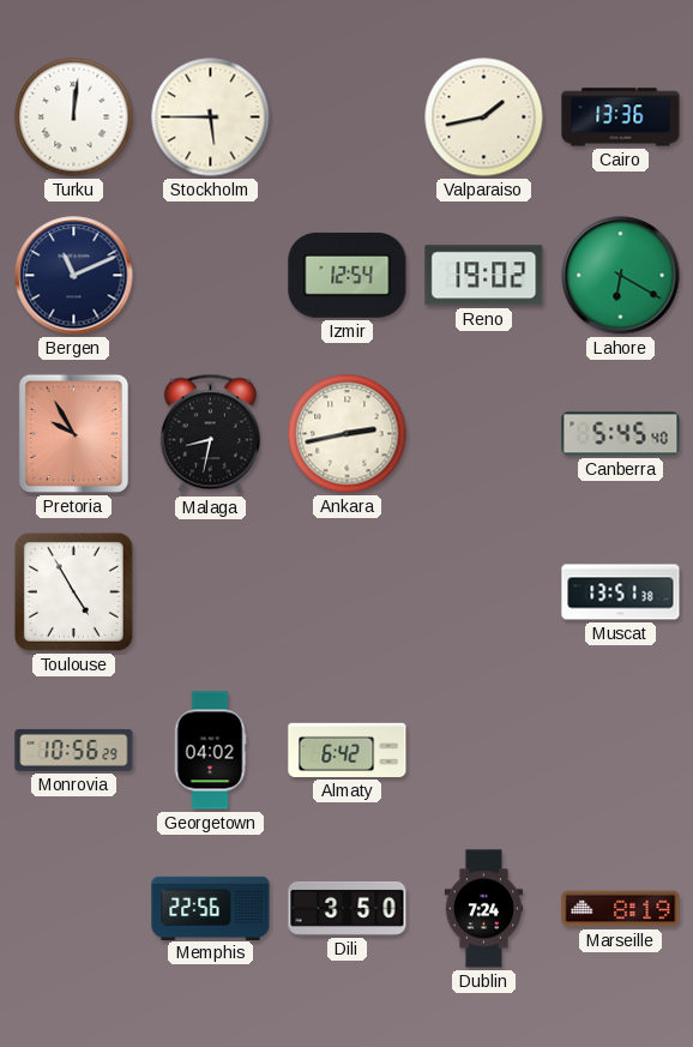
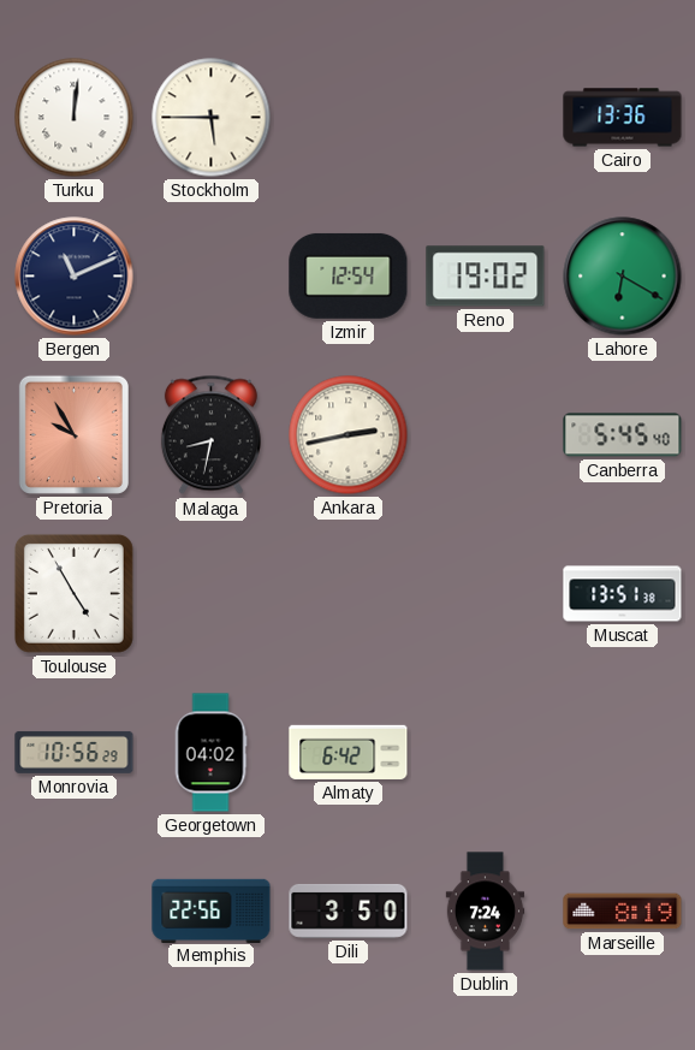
Valparaiso: 1:43 -> none (484, 118)
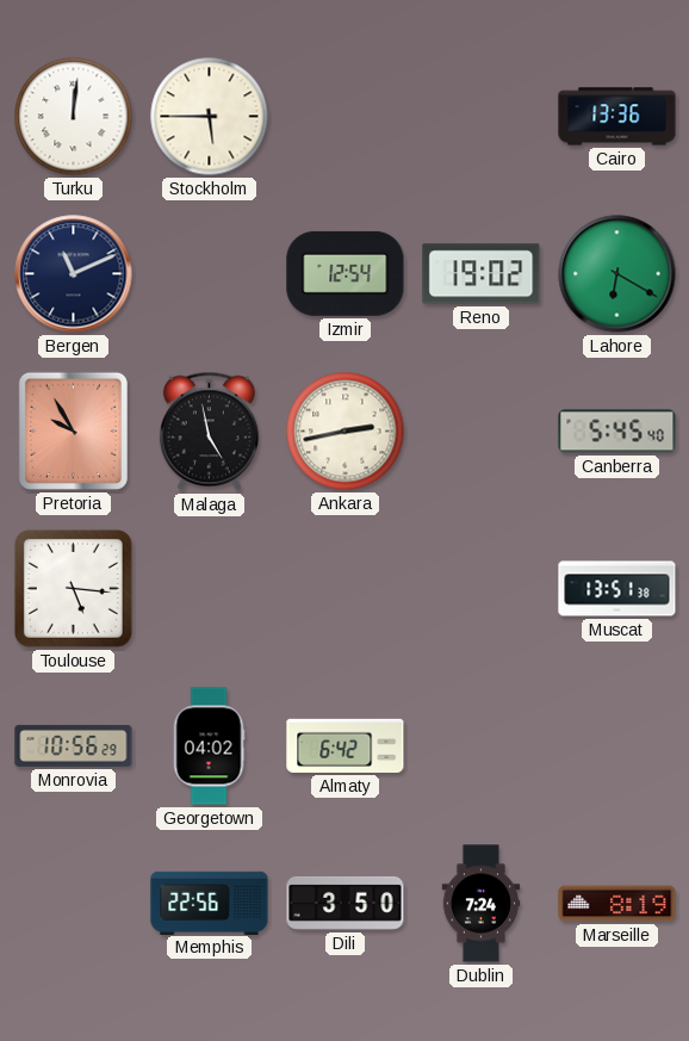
Malaga: 8:32 -> 4:58 (209, 432)
Toulouse: 4:55 -> 5:16 (73, 588)
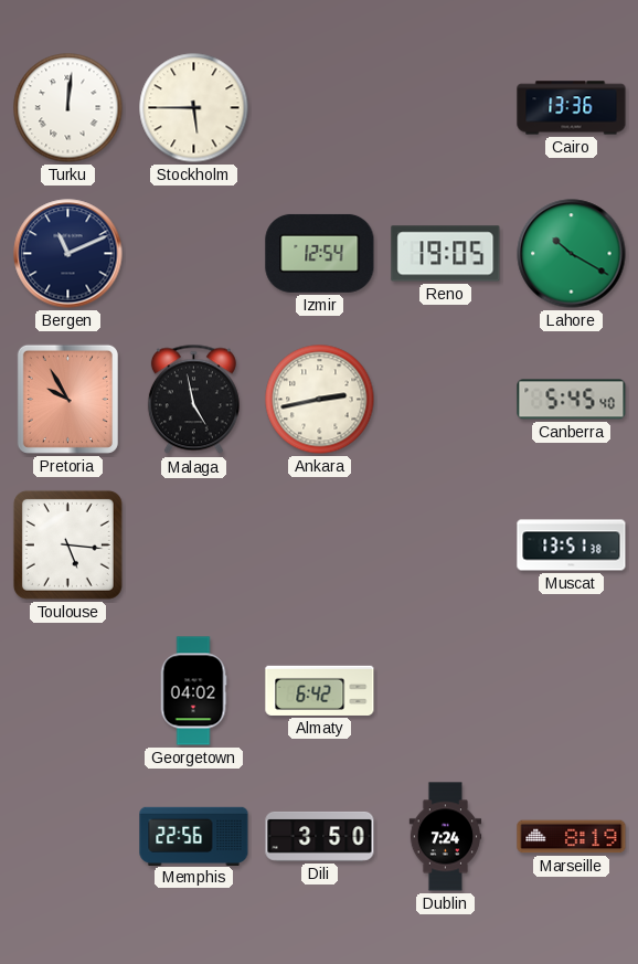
Reno: 19:02 -> 19:05 (446, 254)
Lahore: 6:20 -> 10:20 (572, 254)
Monrovia: 10:56 -> none (74, 745)
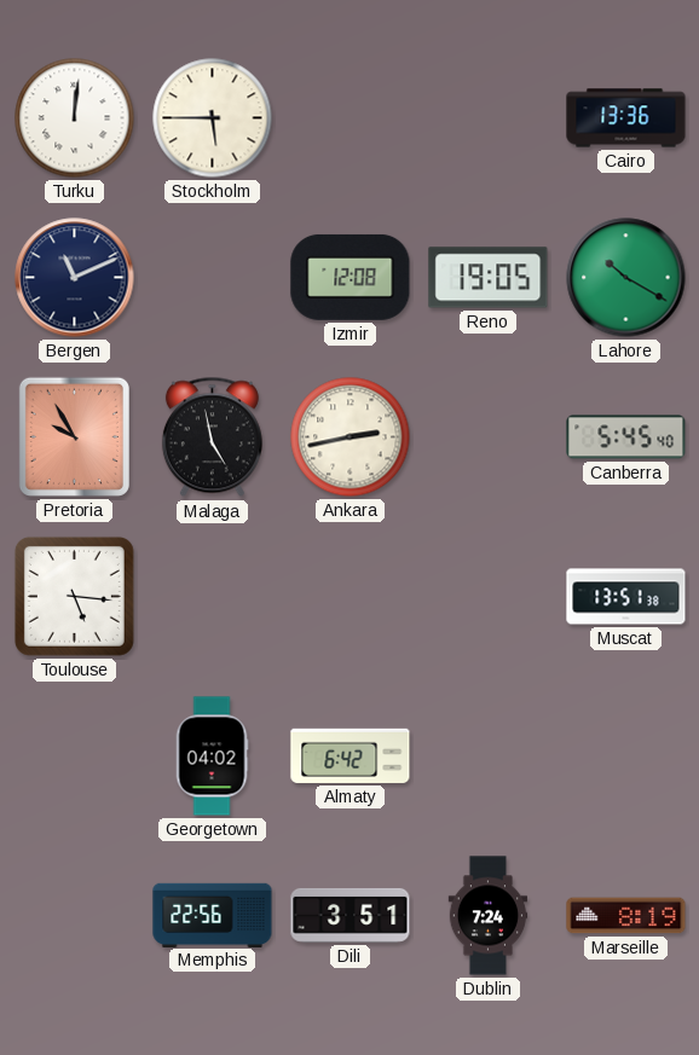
Izmir: 12:54 -> 12:08 (351, 277)
Dili: 3:50 -> 3:51 (351, 915)
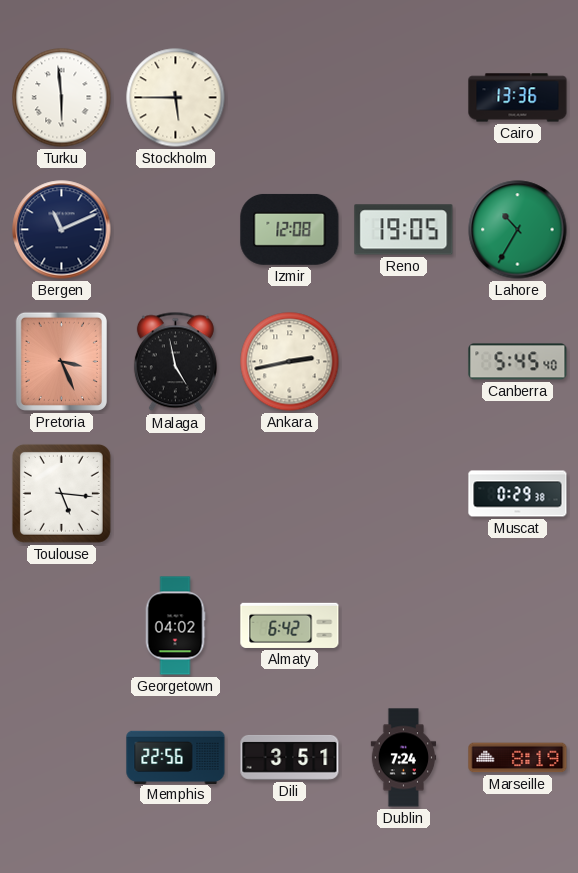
Turku: 12:01 -> 5:59 (62, 98)
Lahore: 10:20 -> 10:35 (518, 230)
Pretoria: 9:55 -> 3:26 (61, 361)
Muscat: 13:51 -> 0:29 (518, 494)
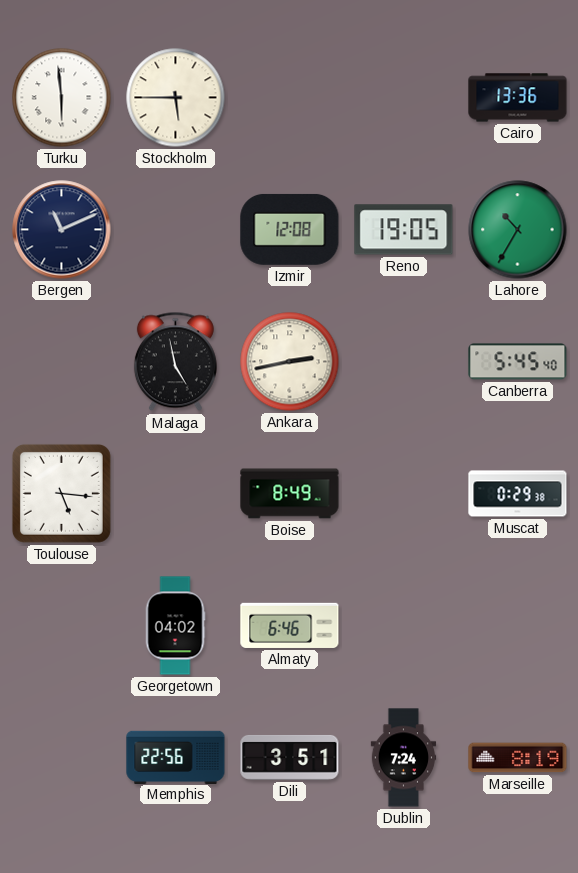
Pretoria: 3:26 -> none (61, 361)
Boise: none -> 8:49 (290, 494)
Almaty: 6:42 -> 6:46 (290, 625)
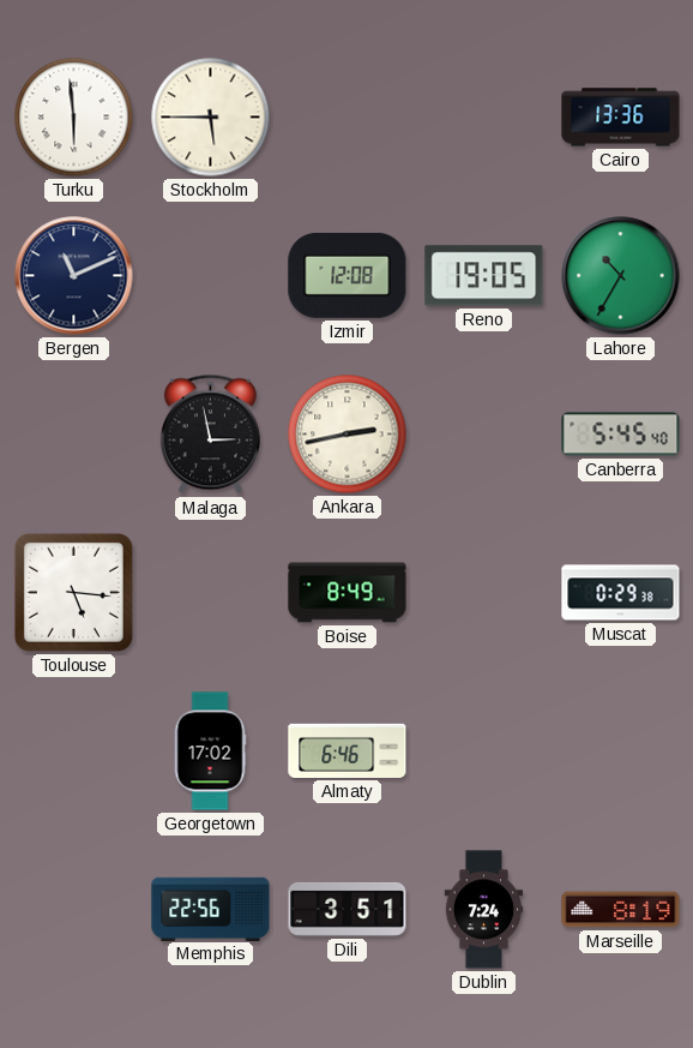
Malaga: 4:58 -> 2:58 (210, 435)
Georgetown: 04:02 -> 17:02 (210, 751)
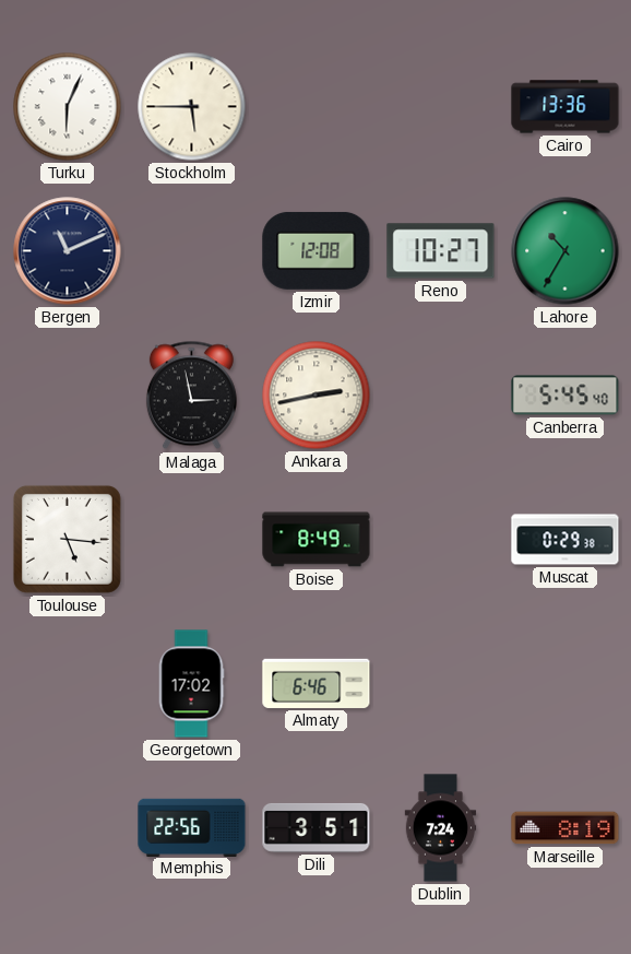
Turku: 5:59 -> 6:04 (68, 107)
Reno: 19:05 -> 10:27 (441, 251)
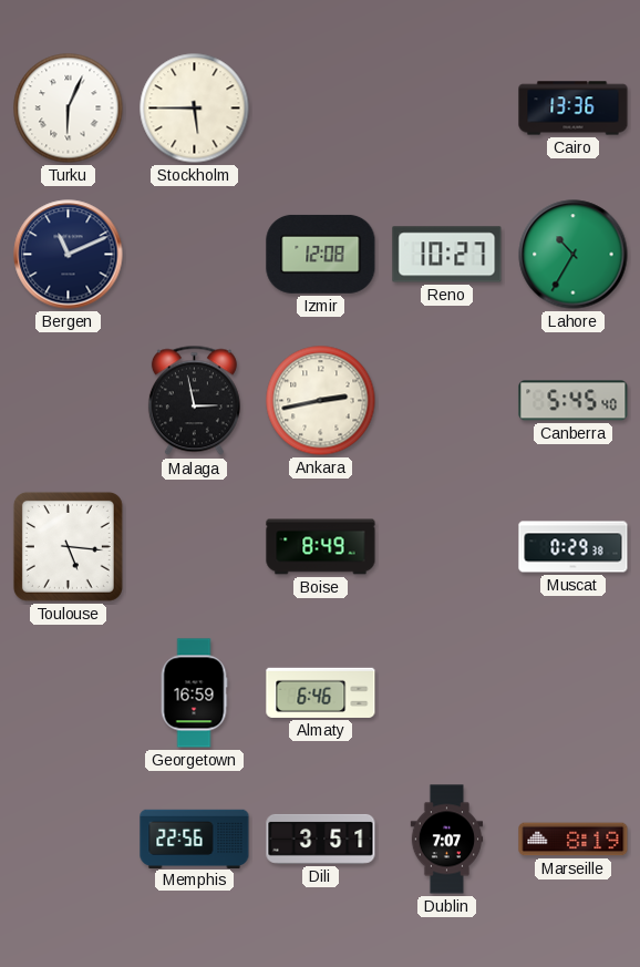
Georgetown: 17:02 -> 16:59 (194, 693)
Dublin: 7:24 -> 7:07 (447, 840)
